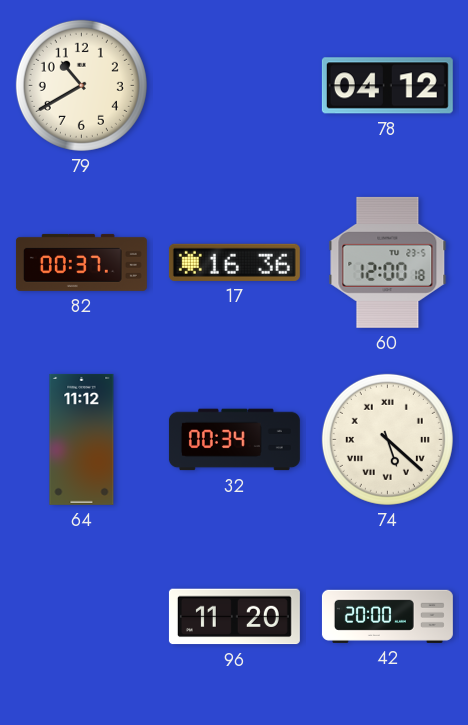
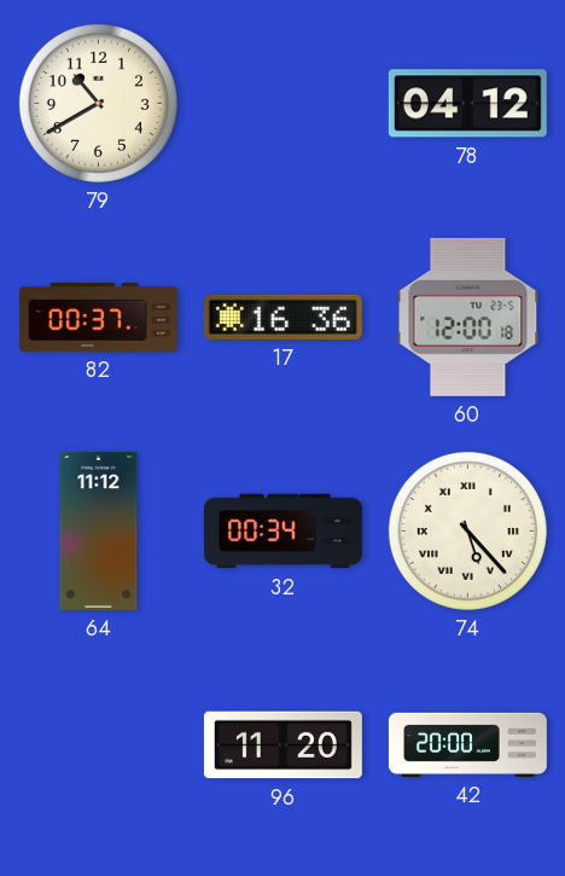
74: 5:22 -> 5:23 (467, 530)
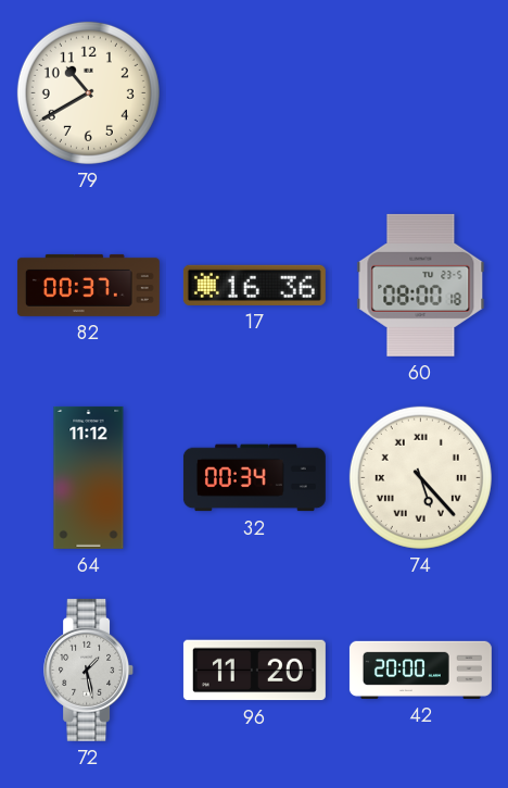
78: 04:12 -> none (467, 104)
60: 12:00 -> 08:00 (421, 285)
72: none -> 1:28 (89, 670)
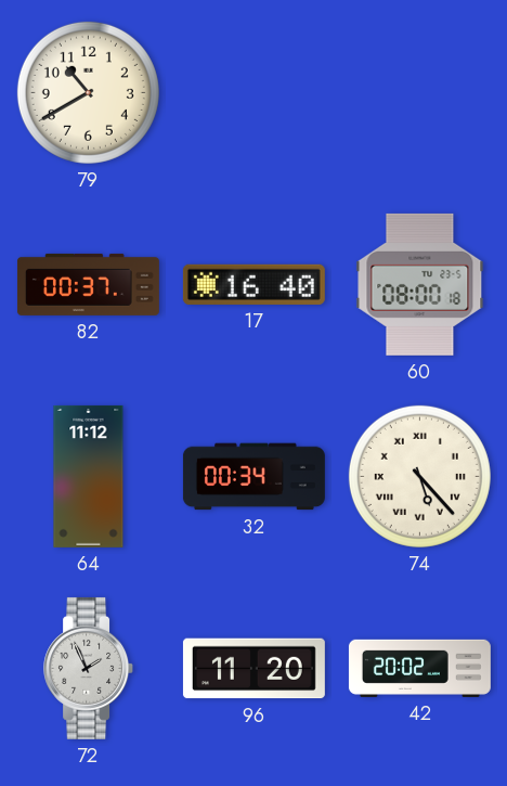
17: 16:36 -> 16:40 (253, 284)
72: 1:28 -> 1:56 (89, 668)
42: 20:00 -> 20:02 (419, 668)
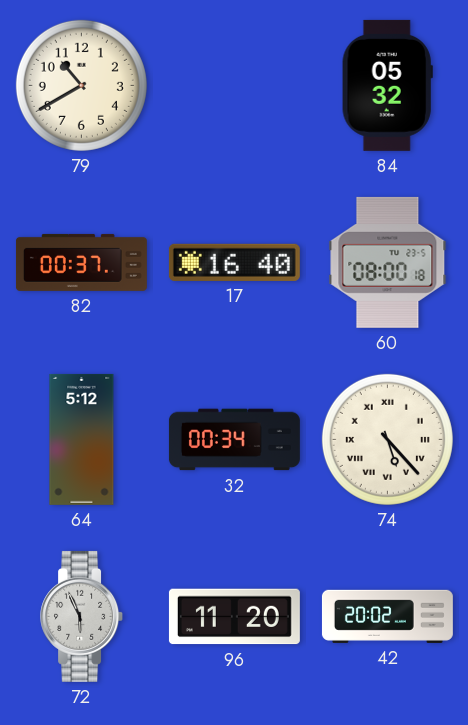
84: none -> 05:32 (387, 85)
64: 11:12 -> 5:12 (82, 439)
72: 1:56 -> 5:56 (82, 616)
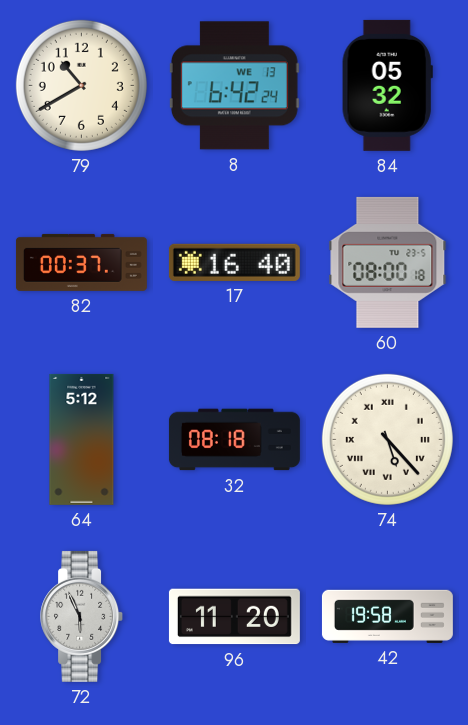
8: none -> 6:42 (234, 86)
32: 00:34 -> 08:18 (234, 440)
42: 20:02 -> 19:58 (387, 616)
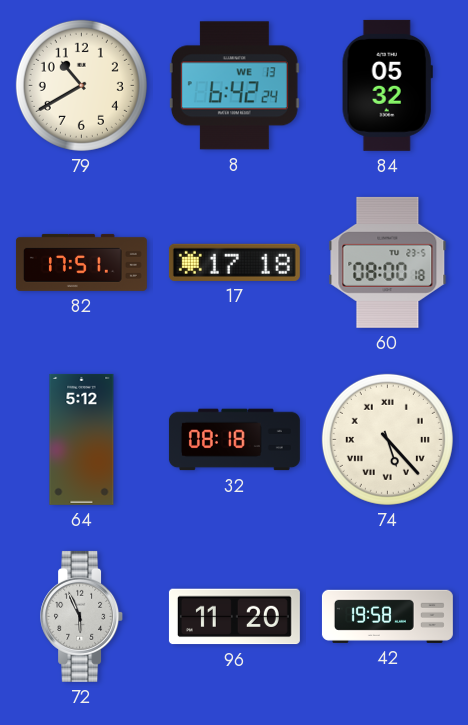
82: 00:37 -> 17:51 (81, 262)
17: 16:40 -> 17:18 (234, 262)
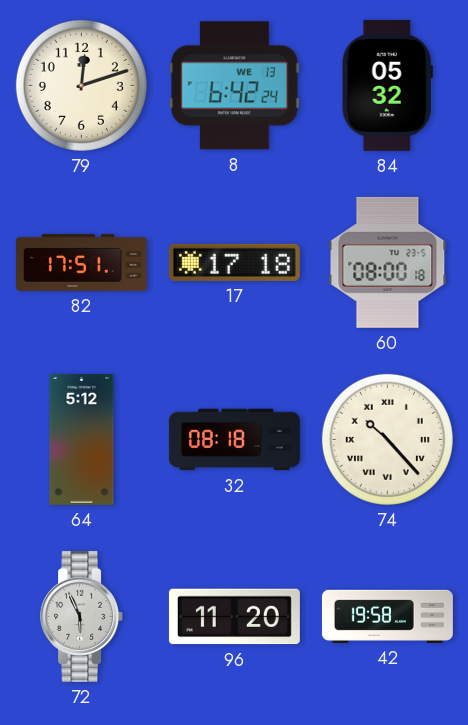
79: 10:40 -> 12:12 (81, 85)
74: 5:23 -> 10:23 (387, 439)
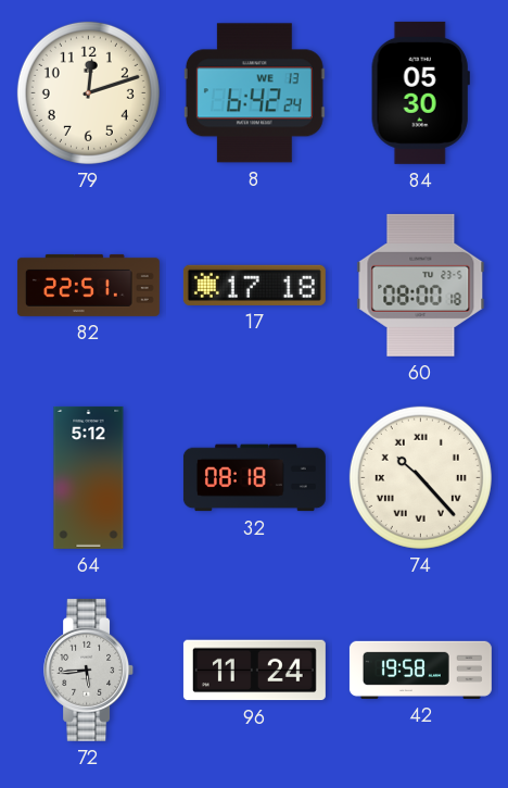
84: 05:32 -> 05:30 (420, 92)
82: 17:51 -> 22:51 (88, 285)
72: 5:56 -> 5:44 (89, 670)
96: 11:20 -> 11:24 (254, 671)
